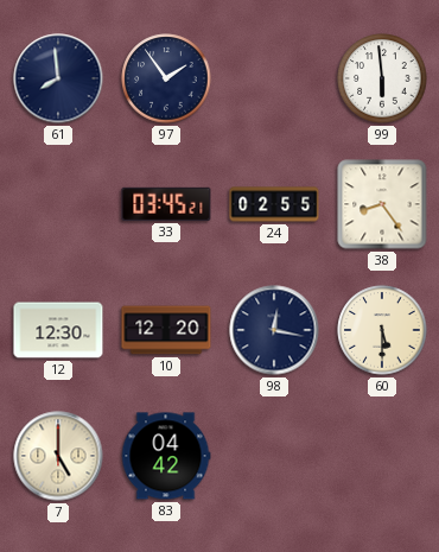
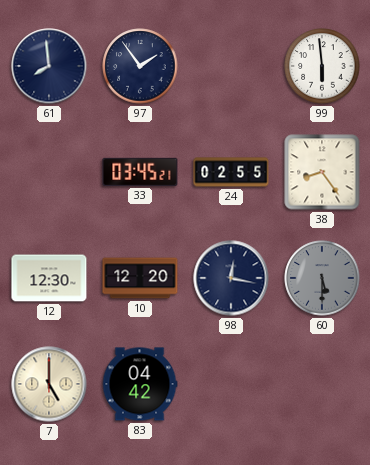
60 dial: cream -> grey (322, 278)
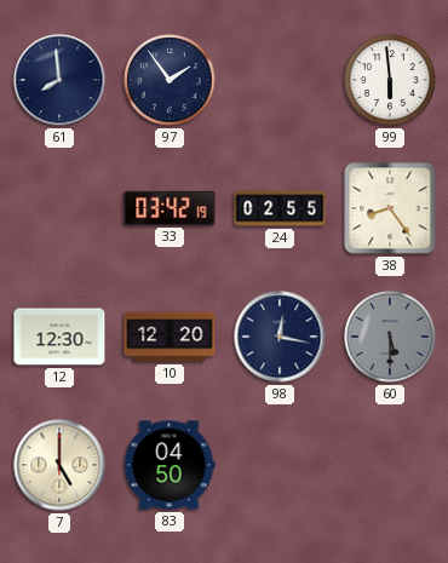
33: 03:45 -> 03:42 (170, 208)
83: 04:42 -> 04:50 (170, 465)
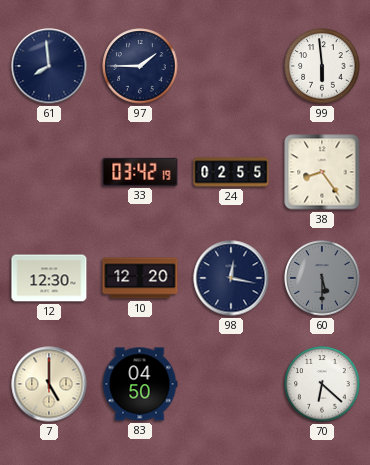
97: 1:54 -> 1:45 (140, 66)
70: none -> 6:22 (322, 384)
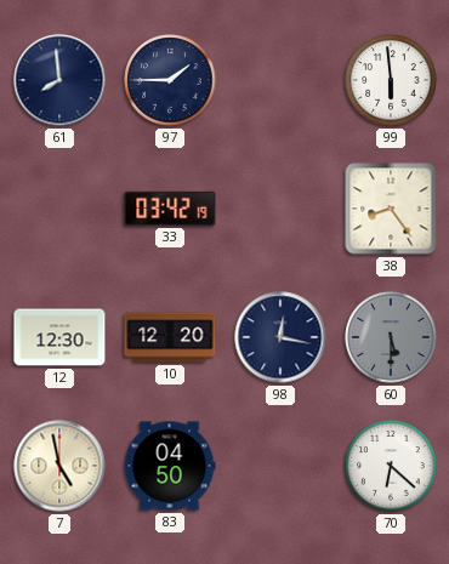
24: 02:55 -> none (231, 172)
7: 5:00 -> 4:58 (59, 466)
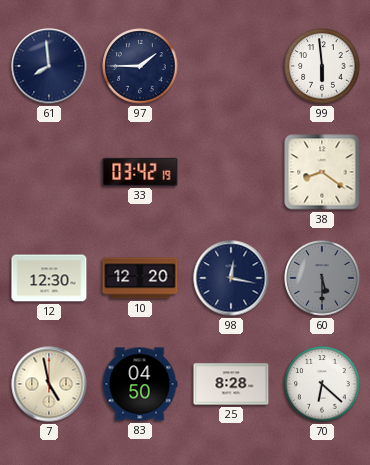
38: 8:24 -> 8:21 (322, 172)
25: none -> 8:28 (231, 384)
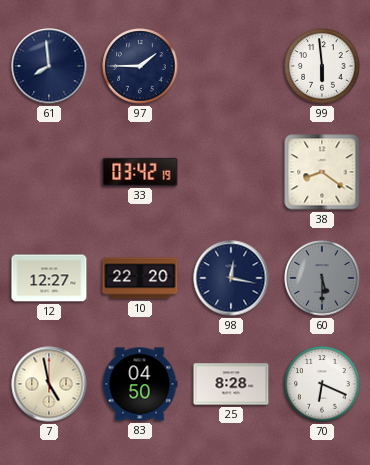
12: 12:30 -> 12:27 (49, 278)
10: 12:20 -> 22:20 (140, 278)
70: 6:22 -> 6:19 (322, 384)
